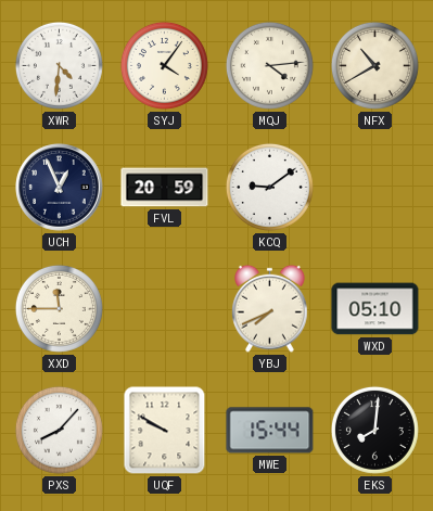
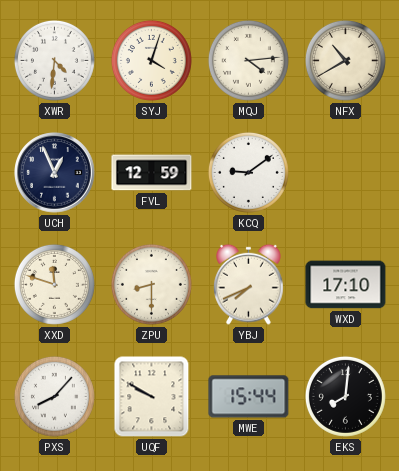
SYJ: 4:06 -> 4:03 (151, 60)
FVL: 20:59 -> 12:59 (152, 173)
XXD: 11:45 -> 11:48 (54, 284)
ZPU: none -> 8:30 (151, 284)
WXD: 05:10 -> 17:10 (346, 285)
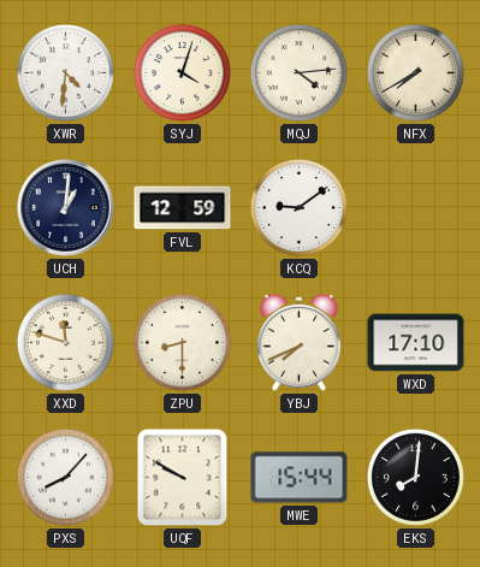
NFX: 10:40 -> 7:40 (415, 72)
UCH: 12:56 -> 1:01 (66, 208)
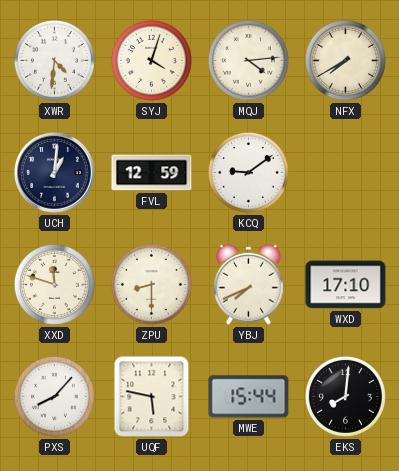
UQF: 9:50 -> 5:47 (152, 397)
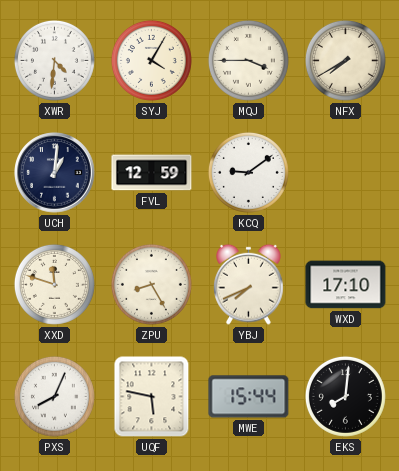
SYJ: 4:03 -> 4:05 (151, 60)
MQJ: 4:14 -> 3:45 (248, 60)
ZPU: 8:30 -> 8:25 (151, 284)
PXS: 8:07 -> 8:04 (54, 396)
